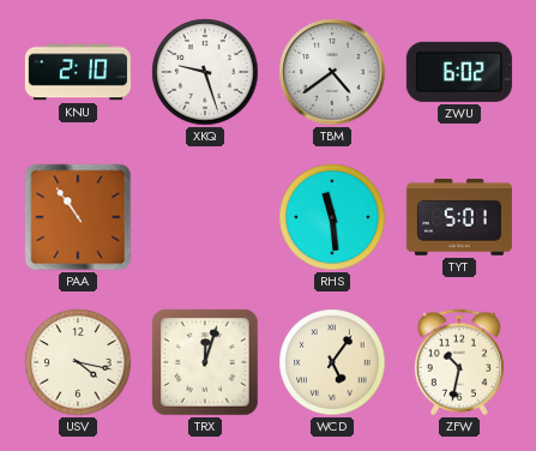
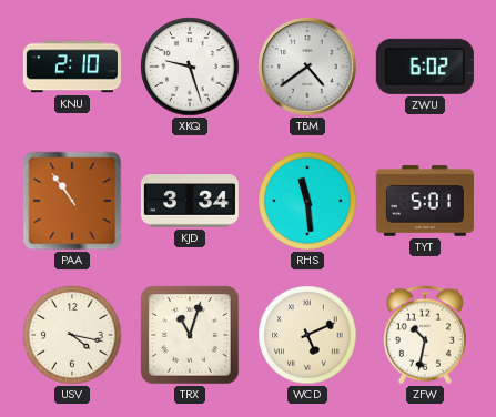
KJD: none -> 3:34 (190, 201)
TRX: 12:03 -> 11:03 (190, 335)
WCD: 5:06 -> 5:11 (307, 335)
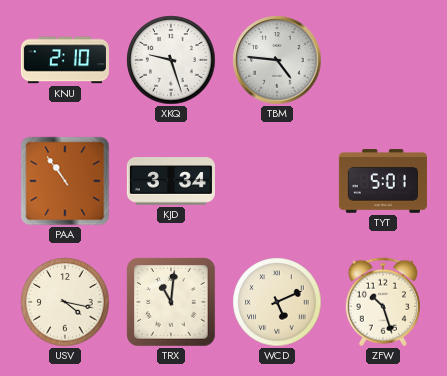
TBM: 4:39 -> 4:46 (277, 60)
ZWU: 6:02 -> none (425, 67)
RHS: 11:29 -> none (307, 201)
TRX: 11:03 -> 11:01 (171, 302)
ZFW: 10:32 -> 10:27 (383, 302)
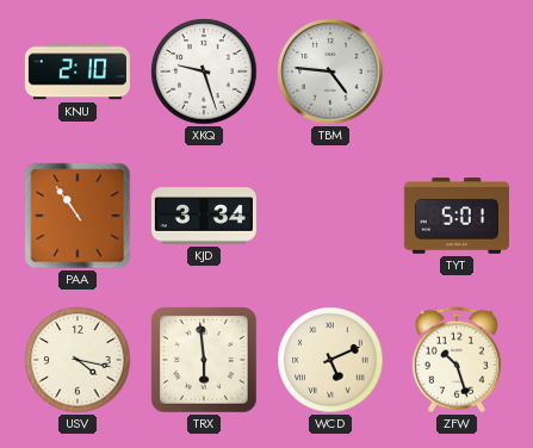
TRX: 11:01 -> 5:59 (204, 360)
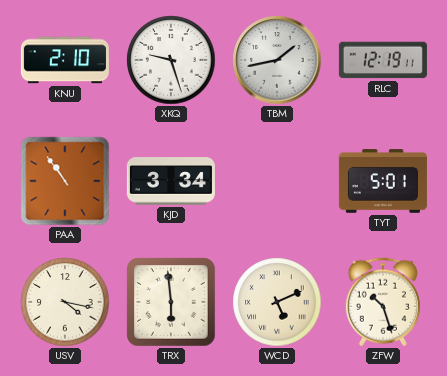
TBM: 4:46 -> 1:43 (277, 60)
RLC: none -> 12:19 (383, 60)
